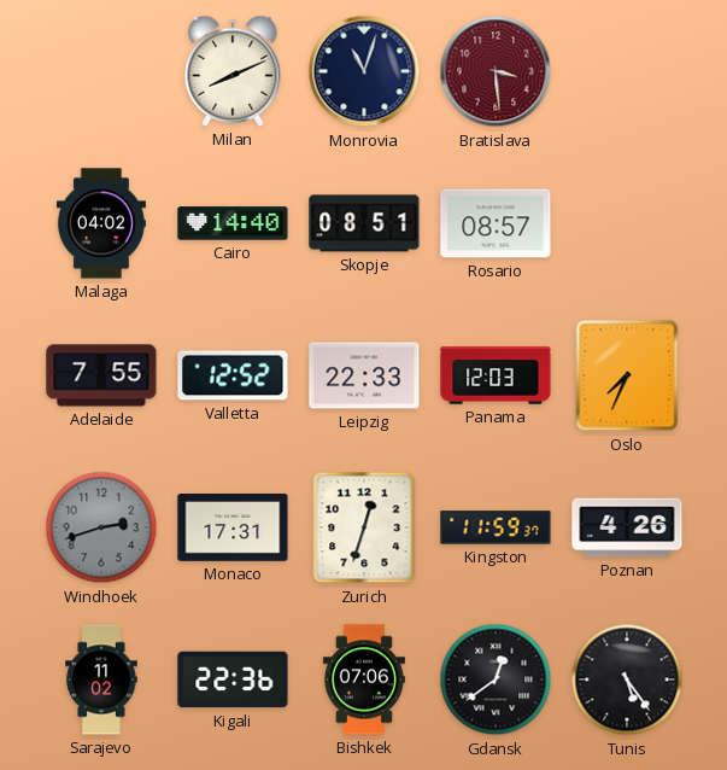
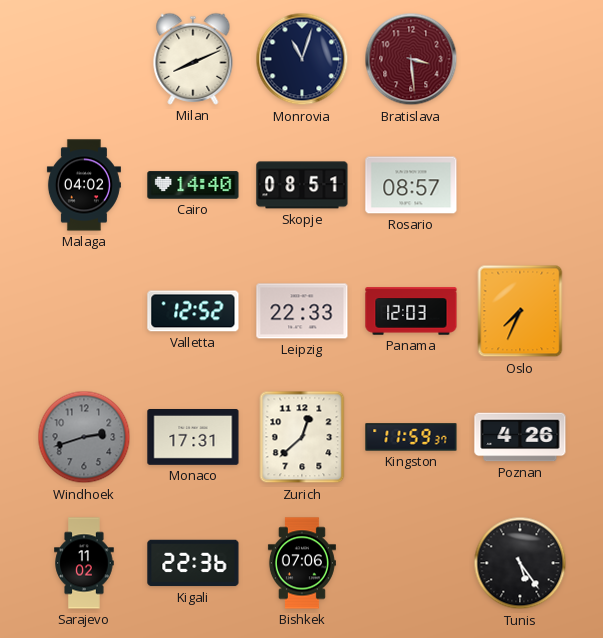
Adelaide: 7:55 -> none (101, 375)
Zurich: 12:33 -> 12:38 (302, 437)
Gdansk: 12:39 -> none (496, 679)
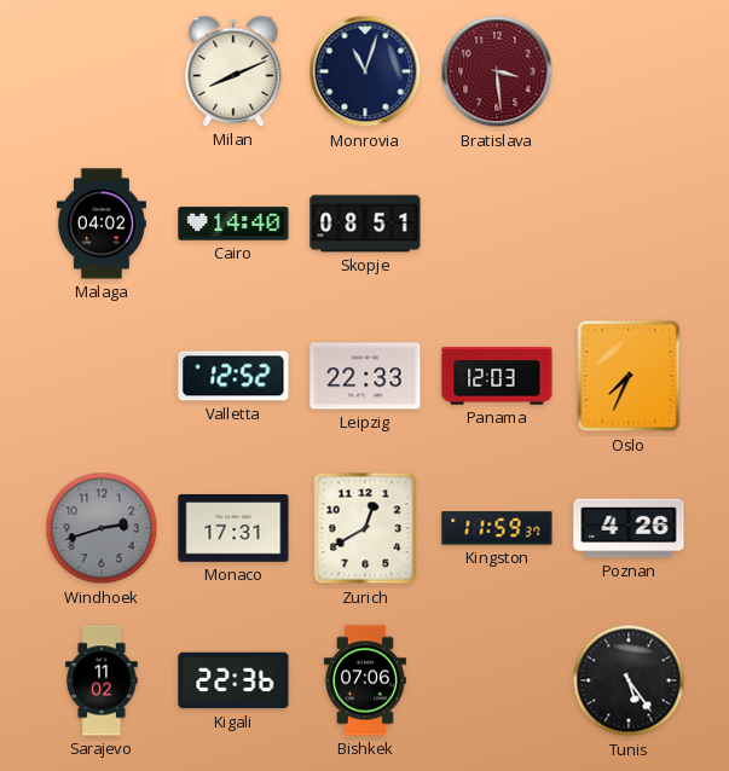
Rosario: 08:57 -> none (411, 185)
Zurich: 12:38 -> 12:40 (365, 528)
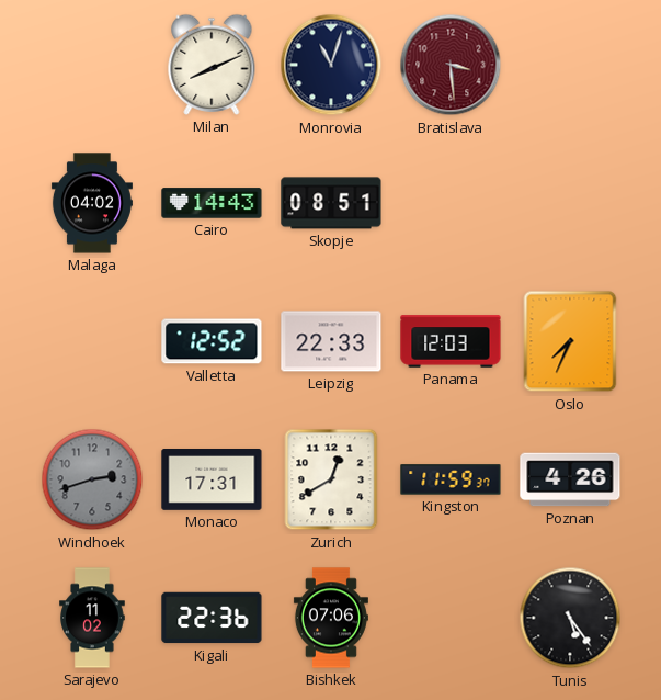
Cairo: 14:40 -> 14:43 (212, 203)
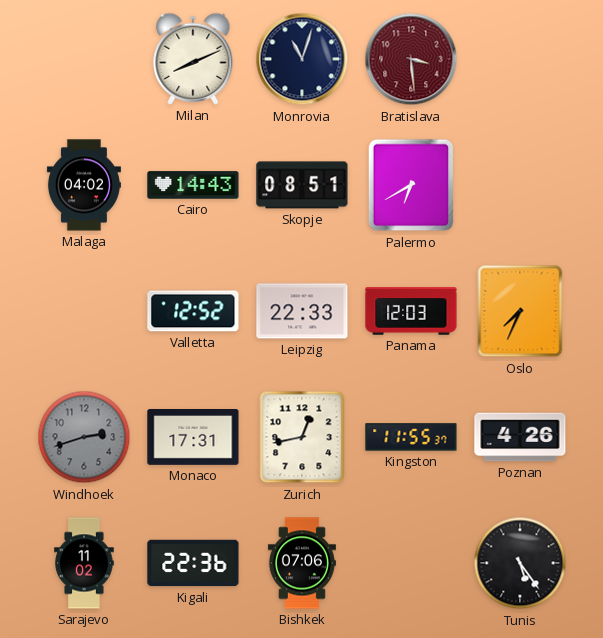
Palermo: none -> 6:40 (411, 185)
Zurich: 12:40 -> 12:43 (302, 437)
Kingston: 11:59 -> 11:55 (411, 437)
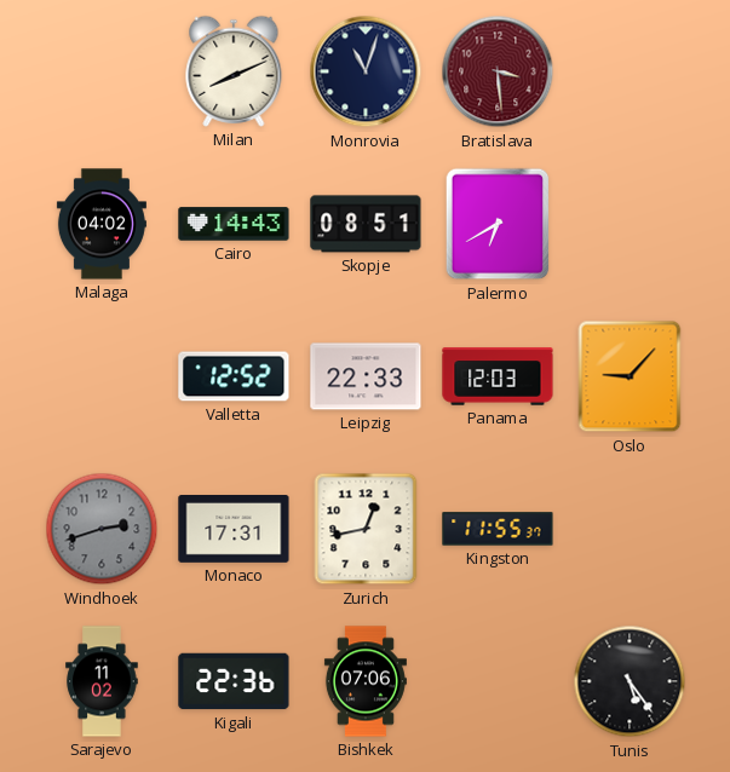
Oslo: 7:34 -> 9:07 (630, 376)
Poznan: 4:26 -> none (520, 437)
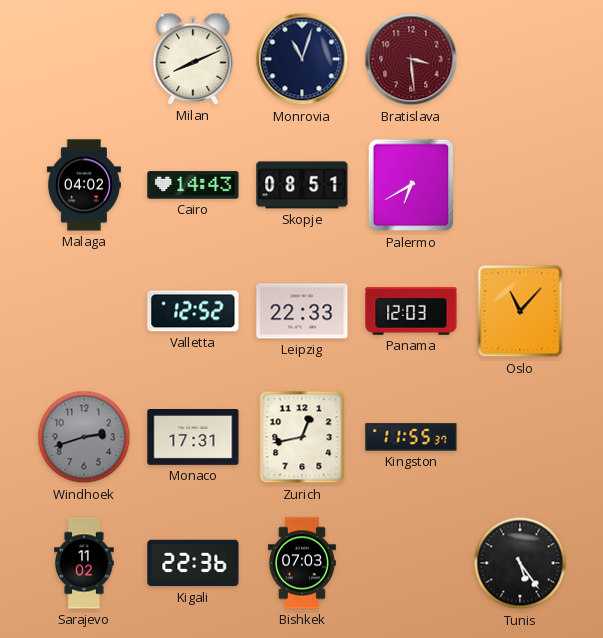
Oslo: 9:07 -> 11:07 (520, 311)
Bishkek: 07:06 -> 07:03 (302, 563)
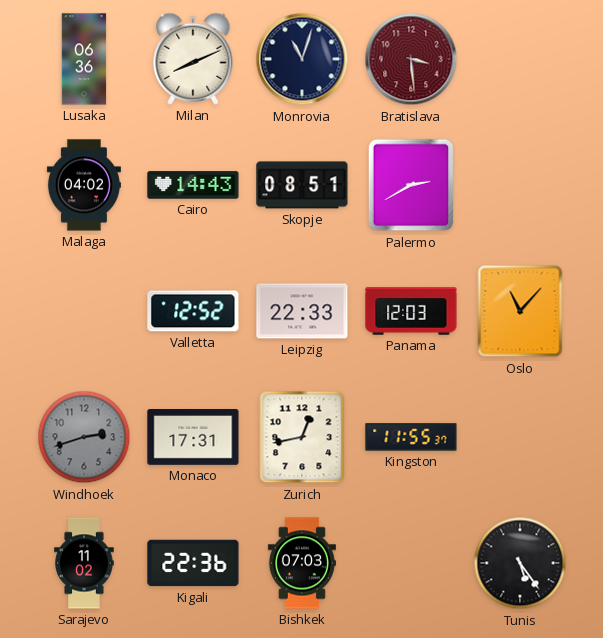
Lusaka: none -> 06:36 (84, 59)
Palermo: 6:40 -> 2:40 (411, 185)
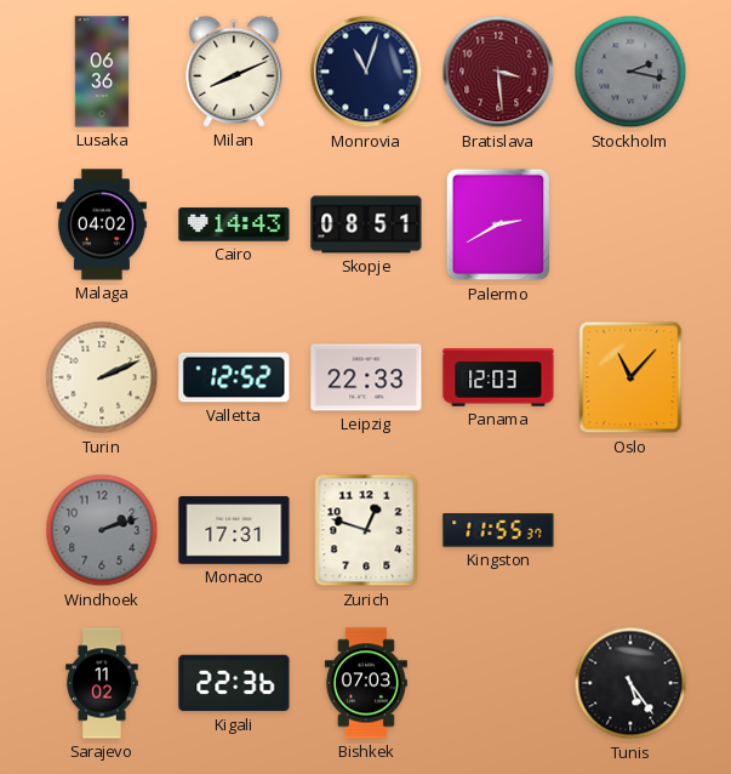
Stockholm: none -> 2:17 (630, 72)
Turin: none -> 2:11 (102, 377)
Windhoek: 2:42 -> 2:12 (102, 530)
Zurich: 12:43 -> 12:48 (366, 530)
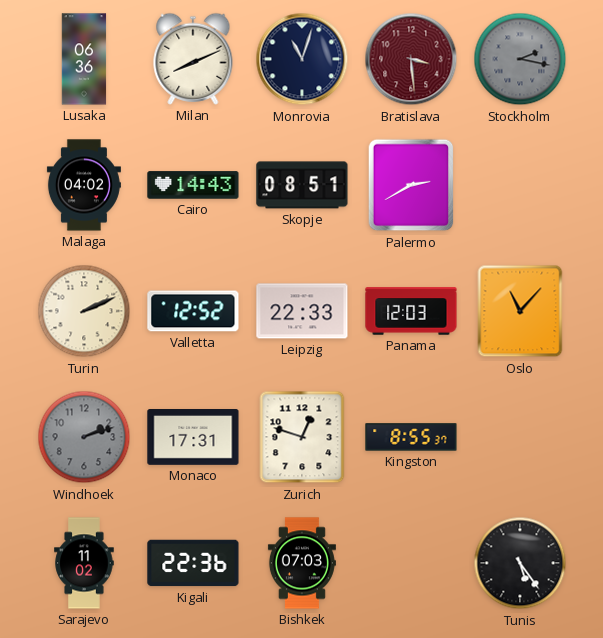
Kingston: 11:55 -> 8:55 (411, 437)
